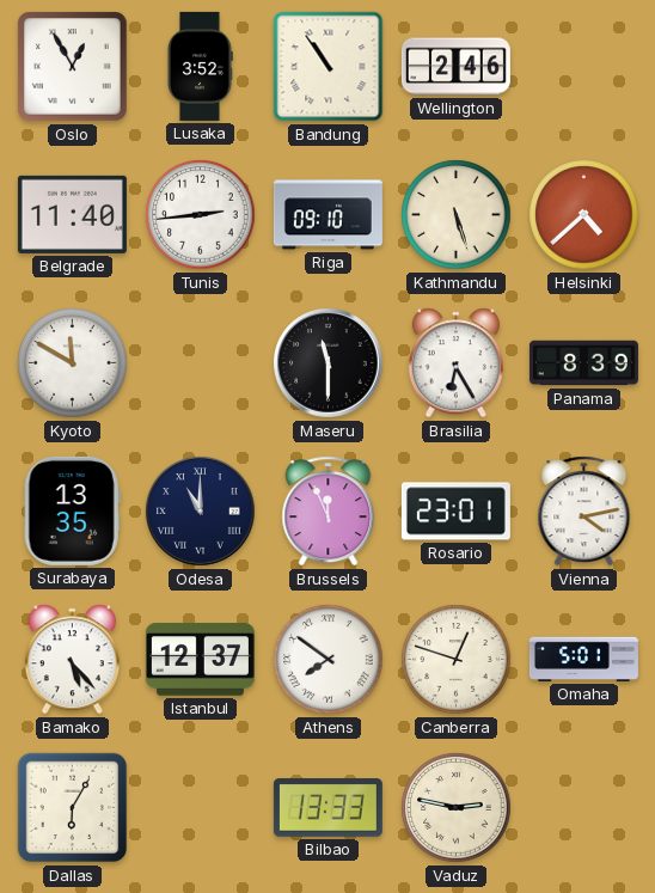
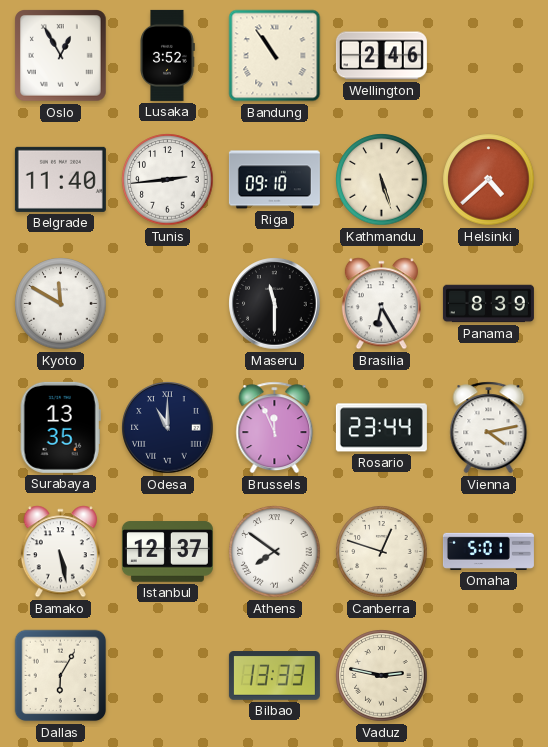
Rosario: 23:01 -> 23:44 (381, 428)
Bamako: 5:23 -> 5:28 (60, 552)
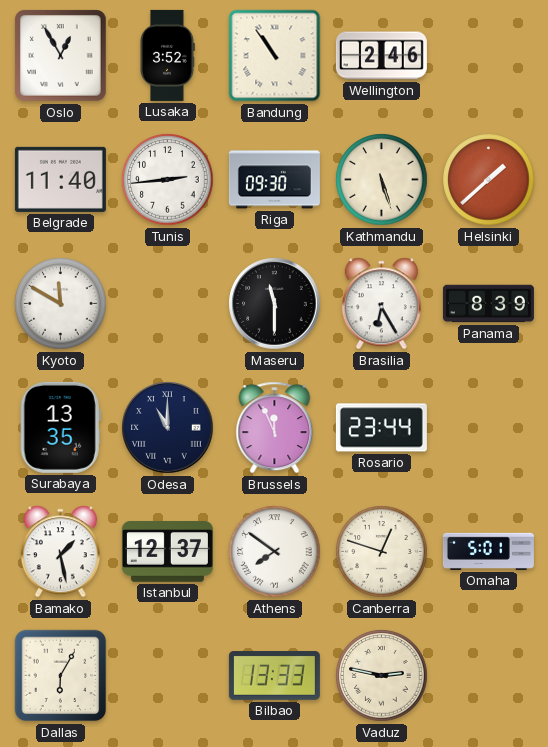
Riga: 09:10 -> 09:30 (274, 180)
Helsinki: 4:38 -> 1:38 (489, 180)
Vienna: 4:13 -> none (489, 428)
Bamako: 5:28 -> 1:28 (60, 552)
